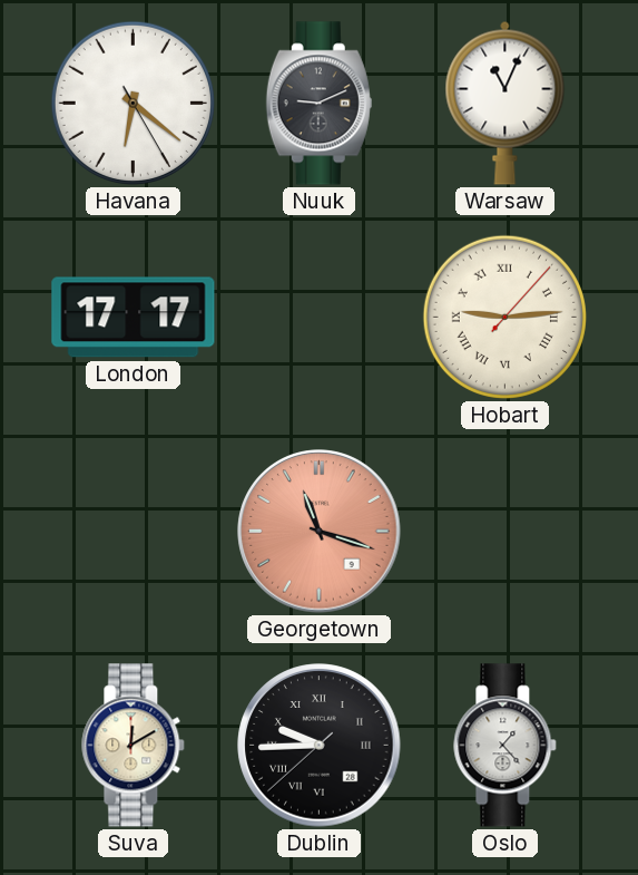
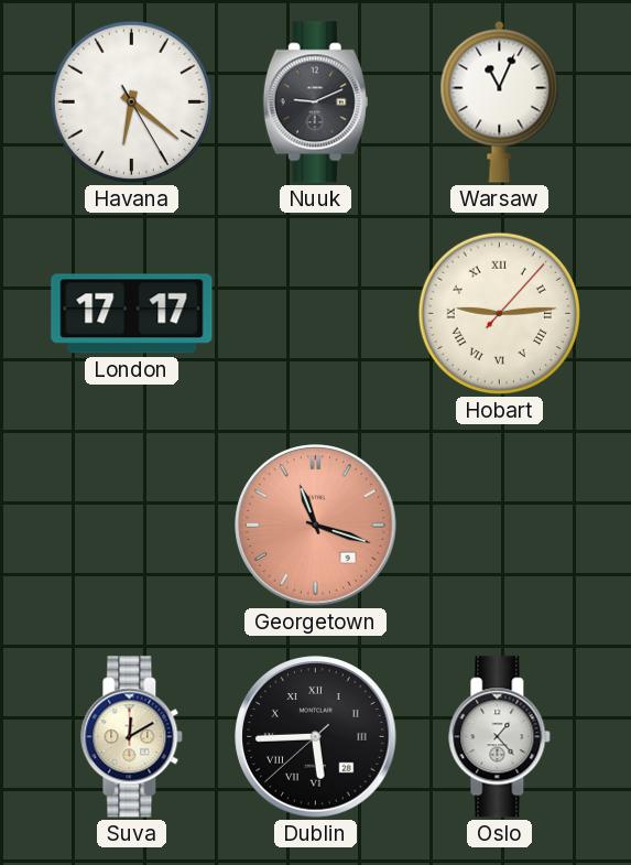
Dublin: 9:44 -> 5:44 (316, 737)
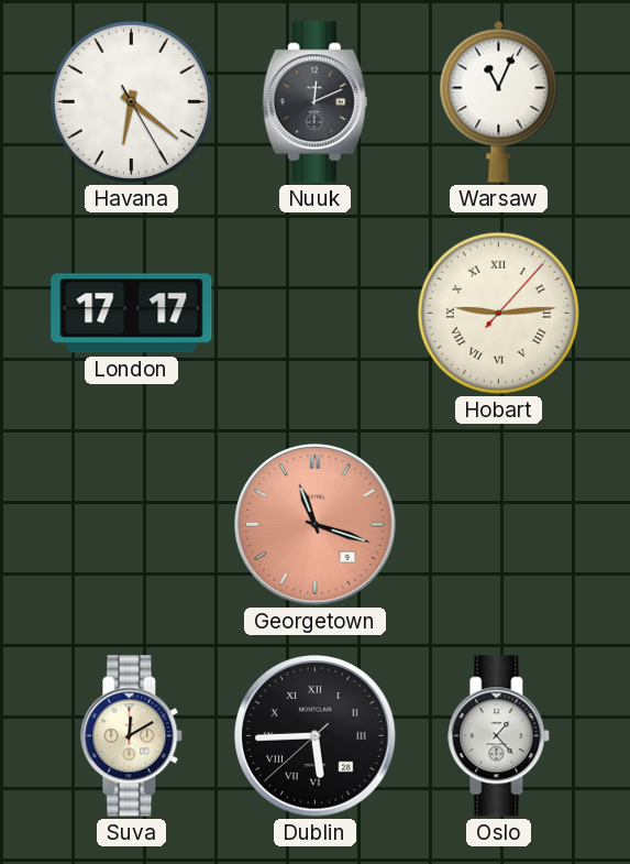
Nuuk: 9:11 -> 12:11 (314, 102)
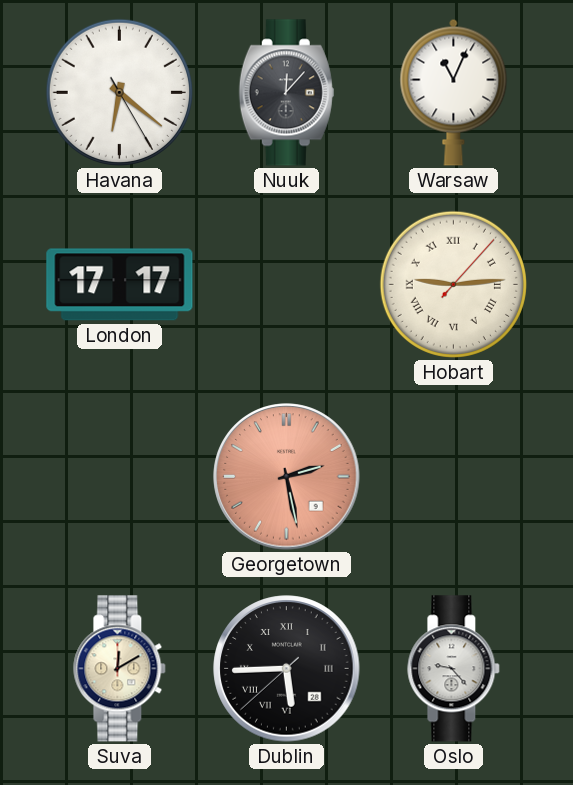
Nuuk: 12:11 -> 12:07 (286, 93)
Georgetown: 11:18 -> 2:28 (287, 477)
Oslo: 1:23 -> 9:23 (454, 669)
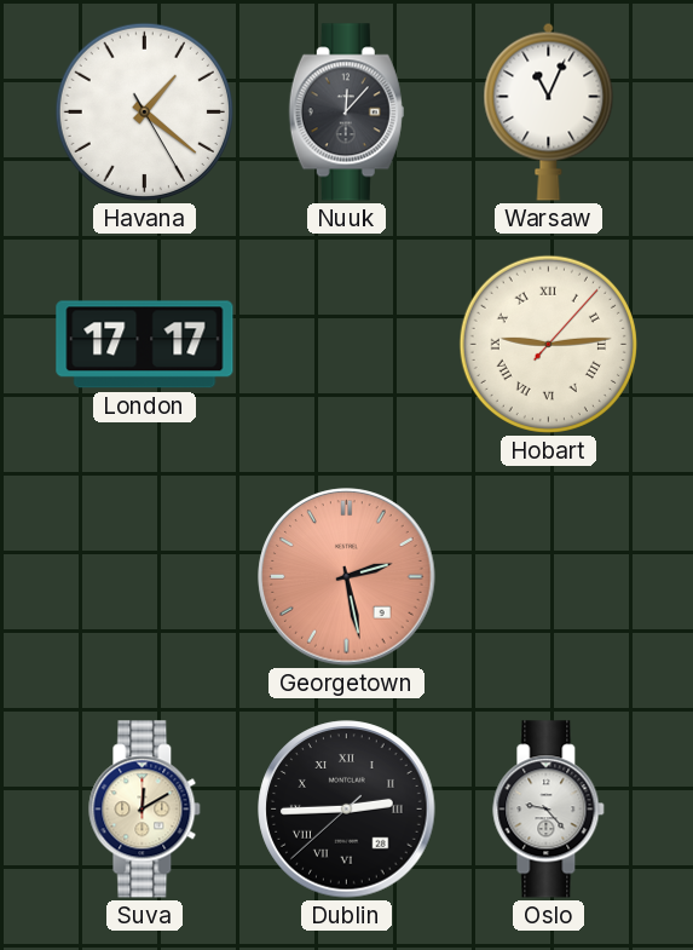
Havana: 6:21 -> 1:21 (144, 111)
Dublin: 5:44 -> 2:44 (347, 810)
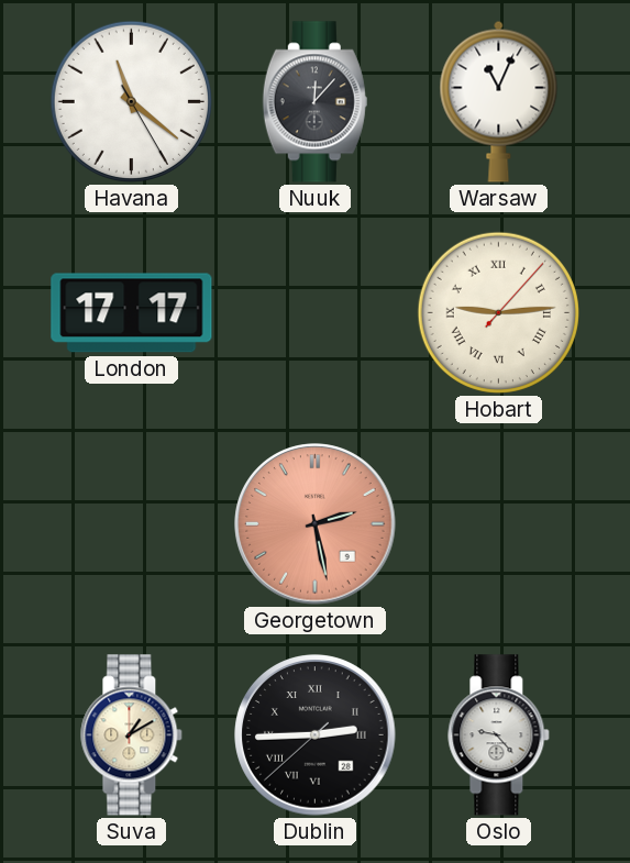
Havana: 1:21 -> 11:21 (131, 101)
Suva: 12:10 -> 1:10 (132, 735)
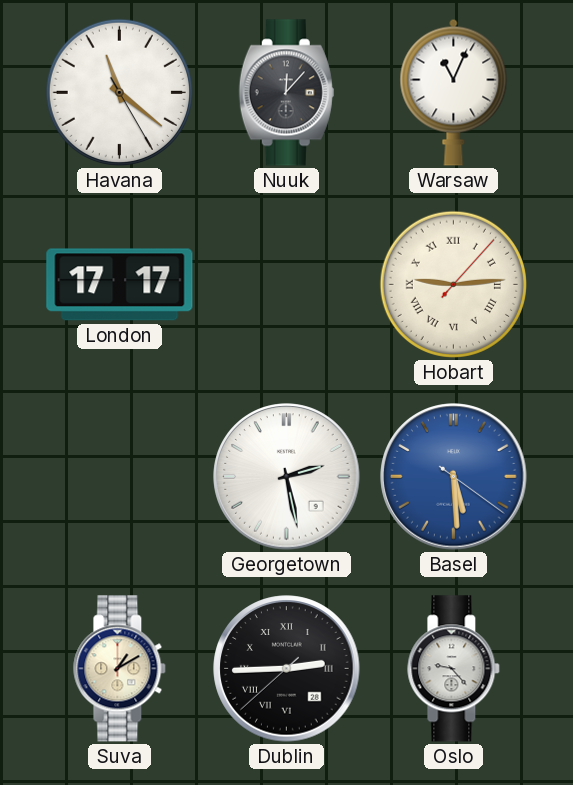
Georgetown dial: salmon -> white (287, 477)
Basel: none -> 5:29 (454, 477)
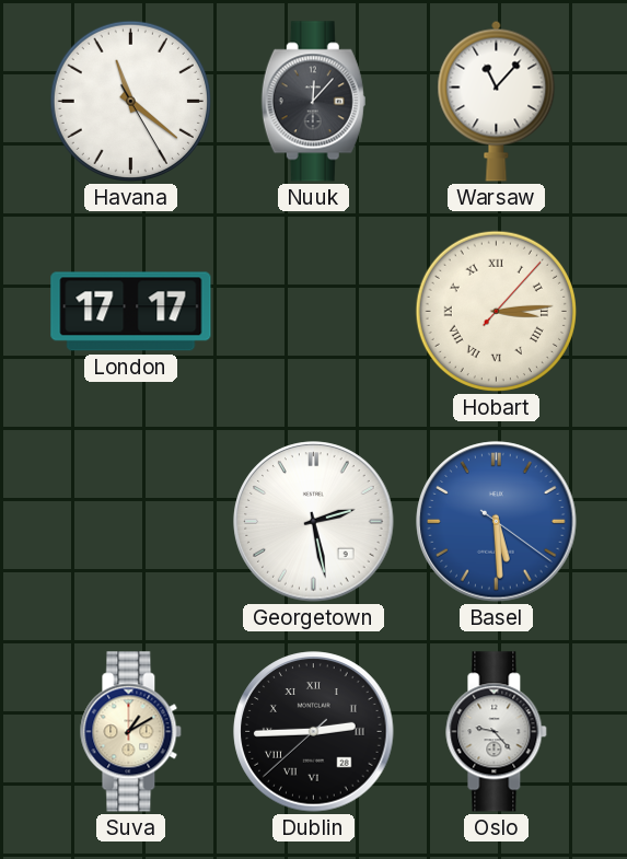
Warsaw: 11:04 -> 11:07 (497, 101)
Hobart: 9:14 -> 3:14 (496, 311)
